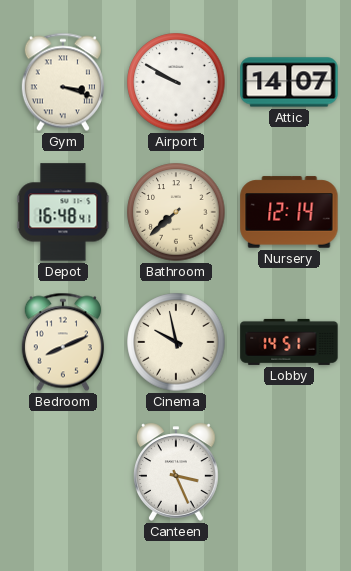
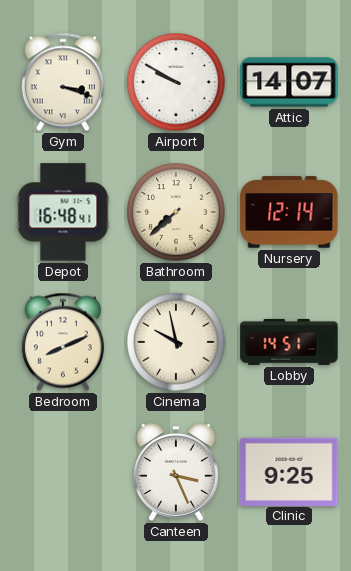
Clinic: none -> 9:25 (289, 471)
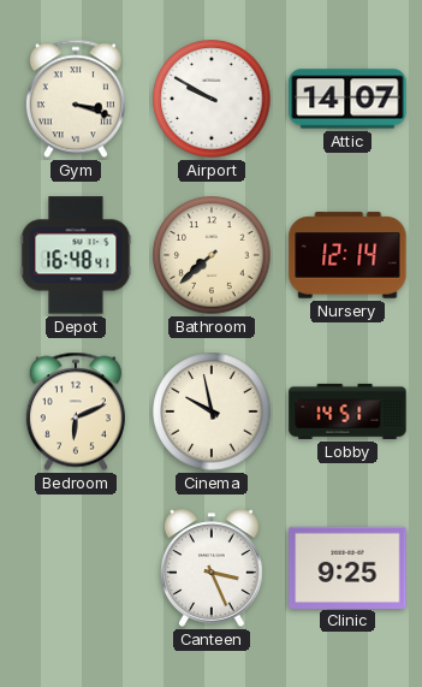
Bedroom: 8:11 -> 6:11 (76, 411)
